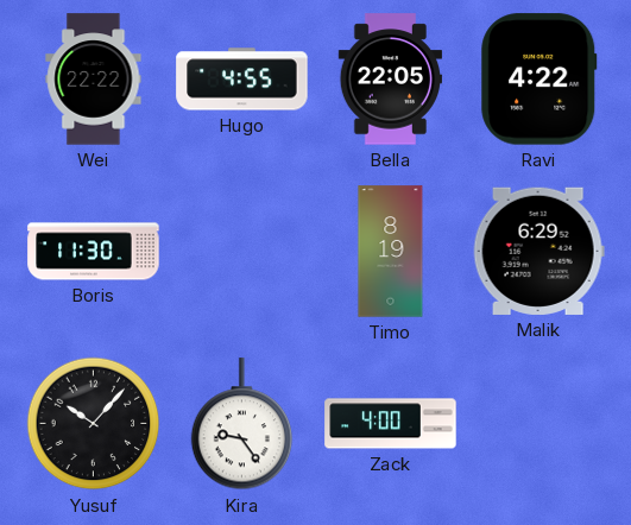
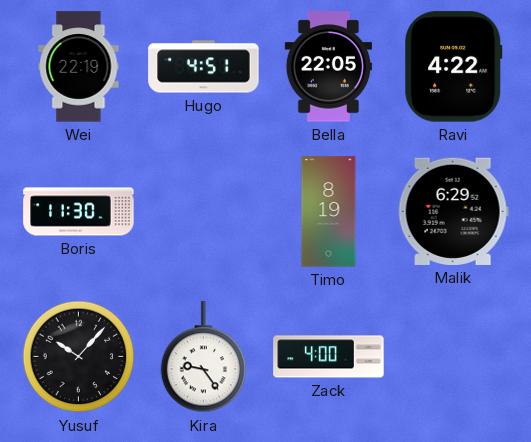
Wei: 22:22 -> 22:19 (79, 67)
Hugo: 4:55 -> 4:51 (204, 67)
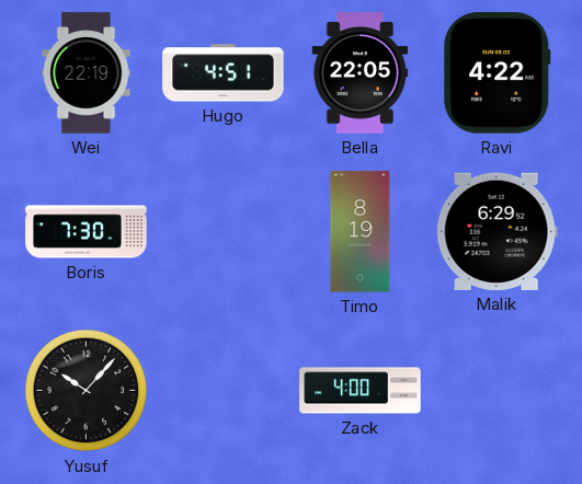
Boris: 11:30 -> 7:30 (87, 232)
Kira: 9:24 -> none (204, 357)
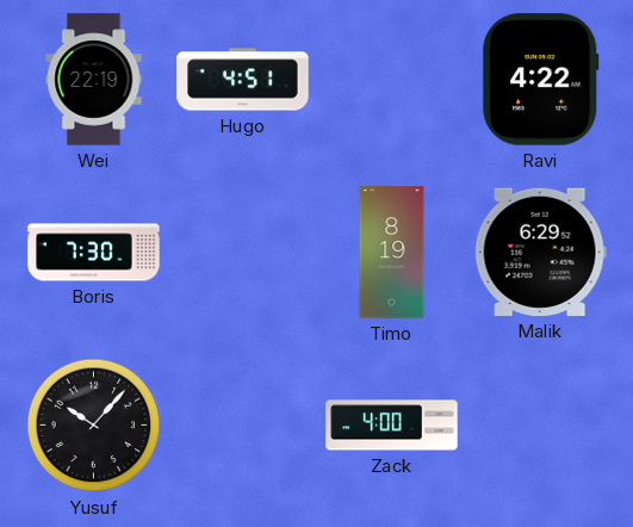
Bella: 22:05 -> none (360, 73)
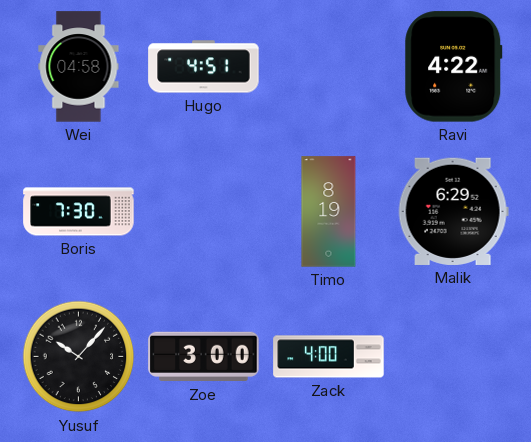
Wei: 22:19 -> 04:58 (79, 67)
Zoe: none -> 3:00 (204, 357)
